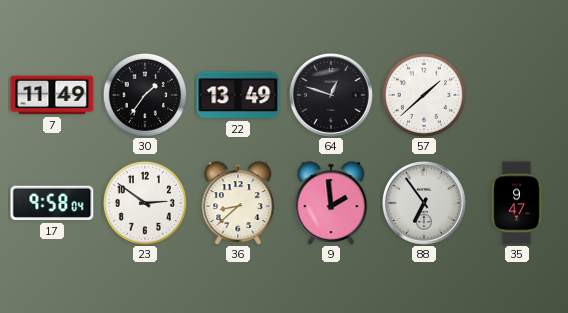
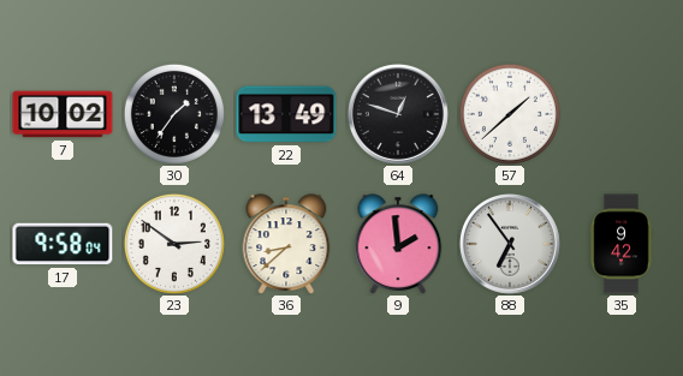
7: 11:49 -> 10:02 (63, 114)
35: 9:47 -> 9:42 (622, 244)
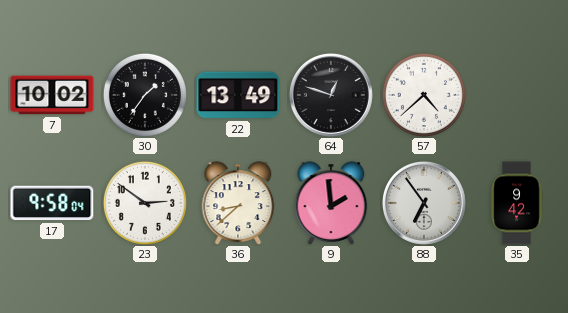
57: 1:38 -> 4:38 (424, 95)
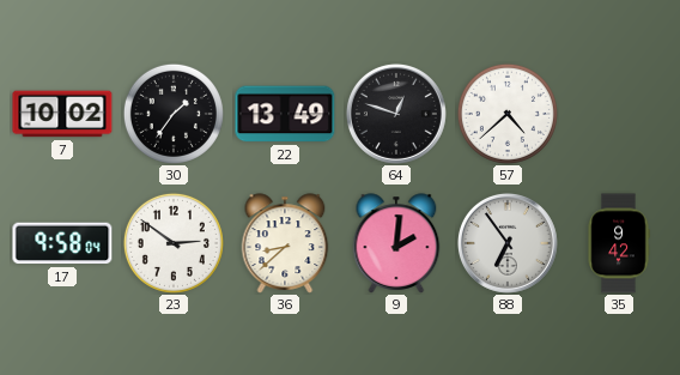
9: 1:59 -> 2:01 (396, 243)
